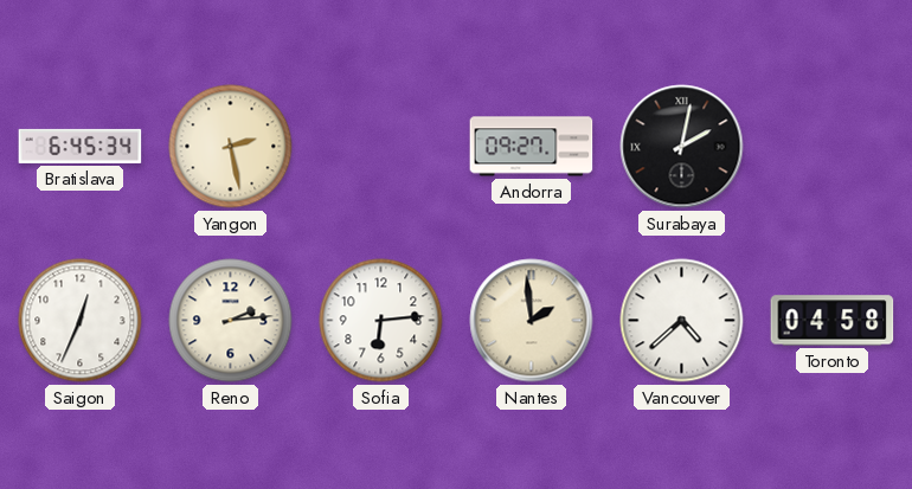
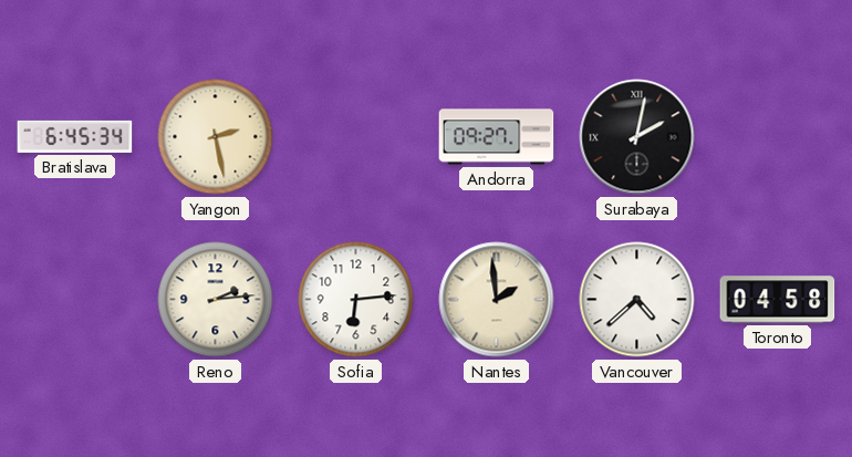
Saigon: 12:34 -> none (81, 321)
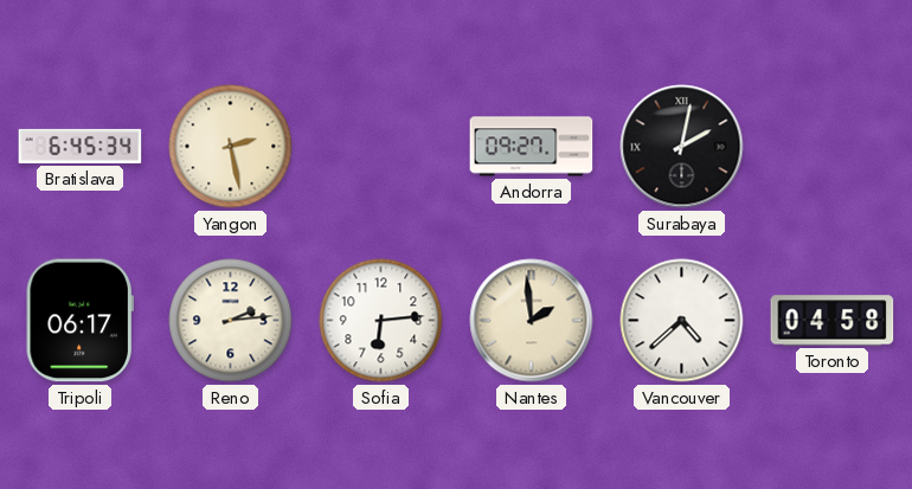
Tripoli: none -> 06:17 (79, 321)
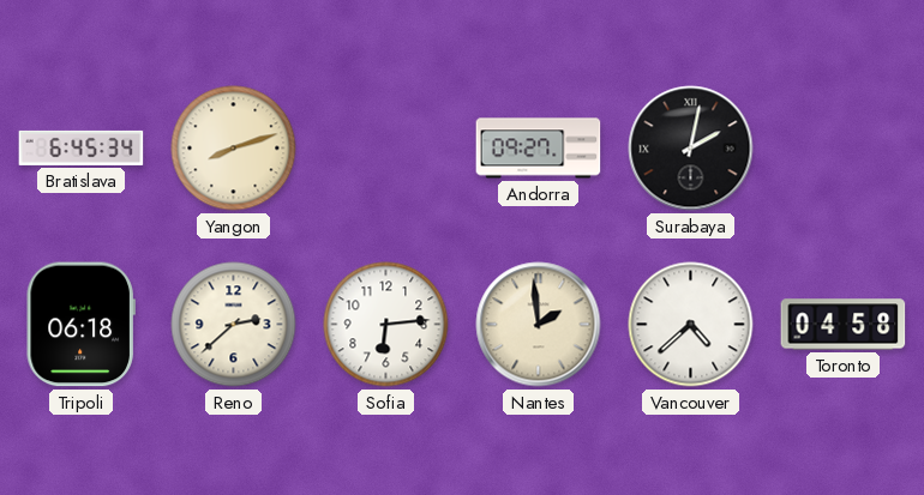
Yangon: 2:28 -> 8:12 (234, 149)
Tripoli: 06:17 -> 06:18 (80, 325)
Reno: 2:14 -> 2:38 (234, 325)
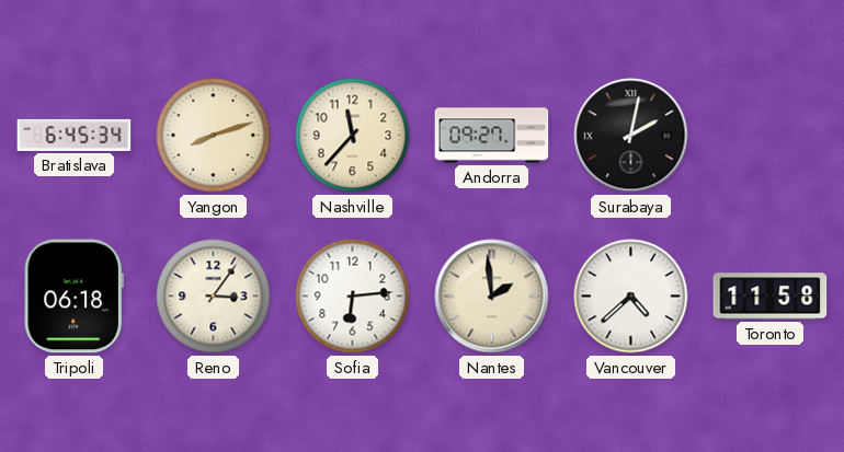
Nashville: none -> 11:37 (353, 136)
Reno: 2:38 -> 3:06 (214, 297)
Toronto: 04:58 -> 11:58 (771, 297)
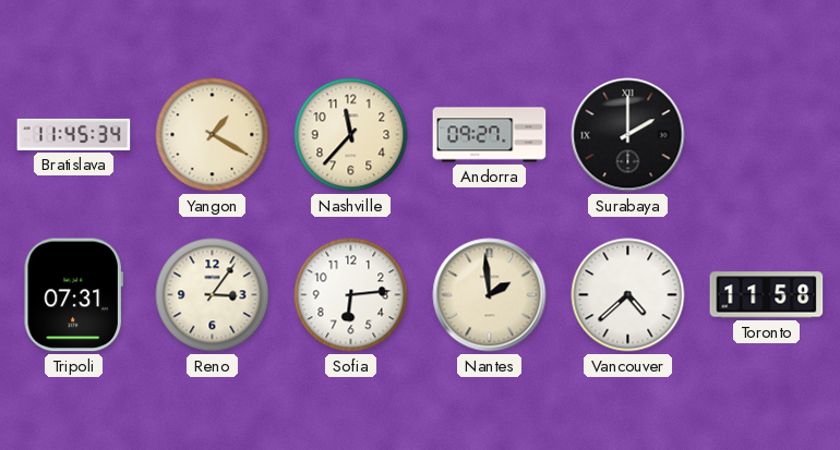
Bratislava: 6:45 -> 11:45 (74, 134)
Yangon: 8:12 -> 1:20 (213, 135)
Surabaya: 2:02 -> 2:00 (628, 135)
Tripoli: 06:18 -> 07:31 (73, 295)
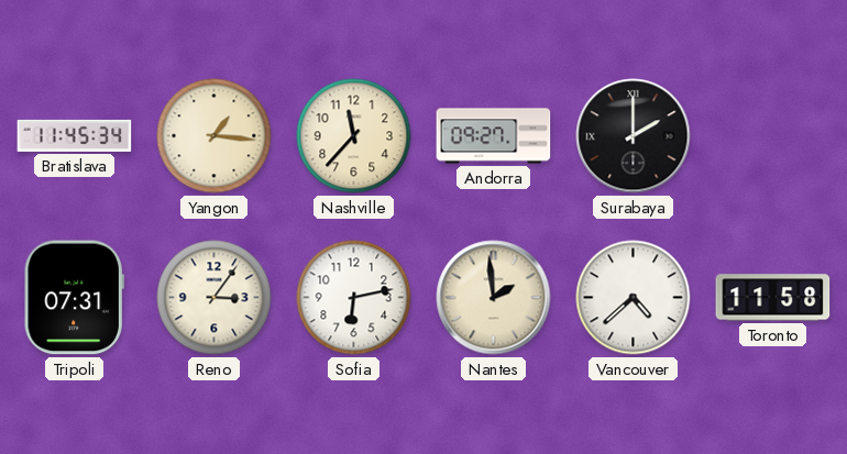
Yangon: 1:20 -> 1:16 (215, 136)
Sofia: 6:14 -> 6:13 (354, 298)
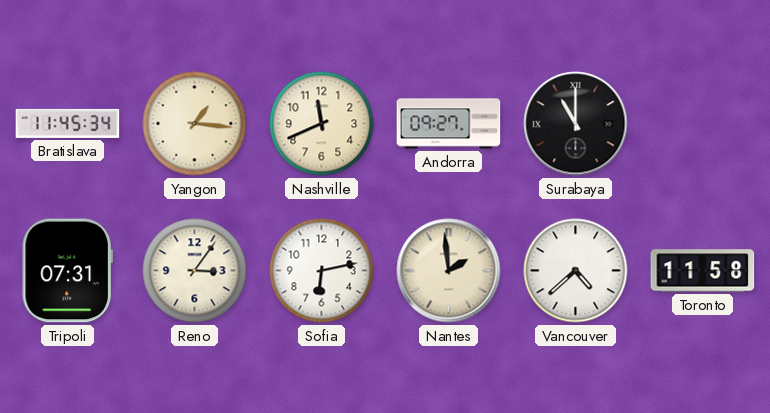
Nashville: 11:37 -> 11:41 (322, 124)
Surabaya: 2:00 -> 11:00 (576, 124)
